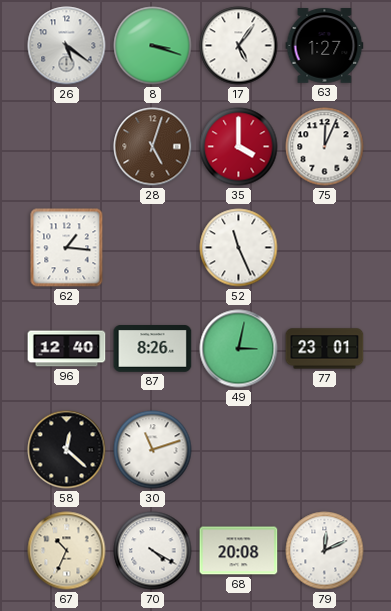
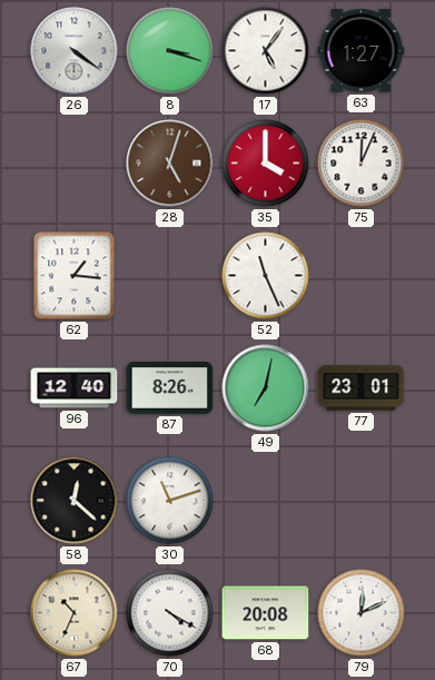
26: 5:21 -> 4:21 (75, 51)
49: 3:02 -> 7:02 (266, 388)
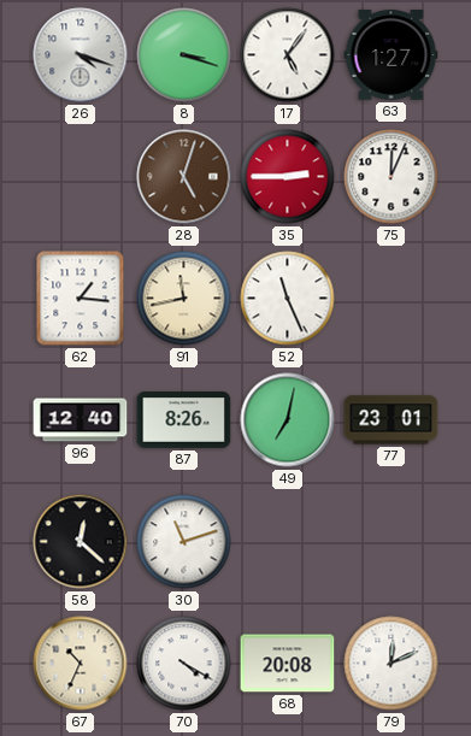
26: 4:21 -> 4:18 (81, 55)
35: 4:00 -> 2:45 (288, 177)
91: none -> 11:43 (184, 299)
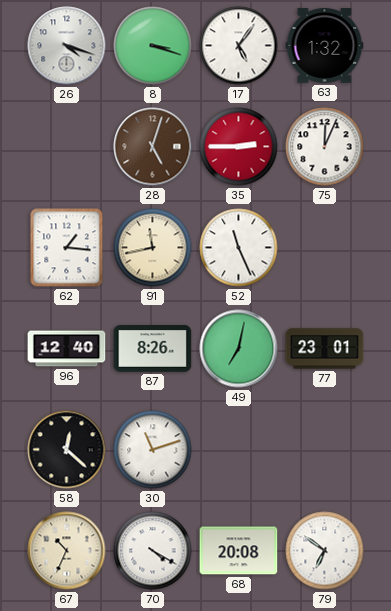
63: 1:27 -> 1:32 (325, 46)
79: 12:11 -> 6:51 (325, 551)
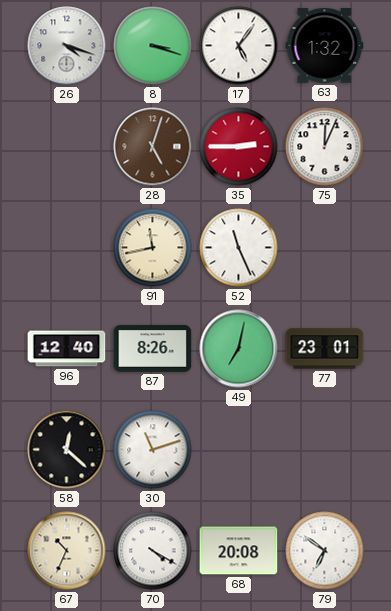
62: 1:16 -> none (67, 248)
